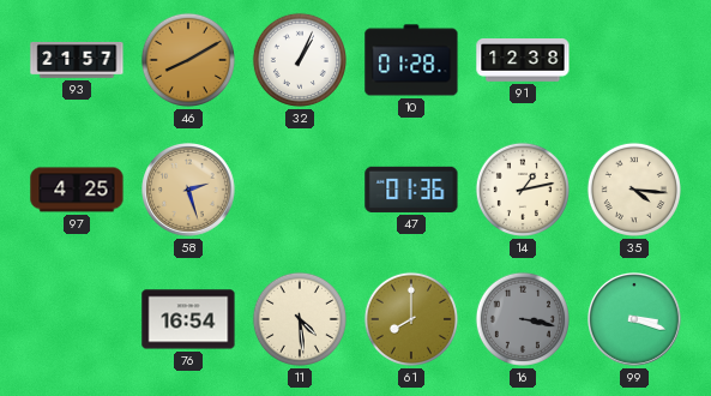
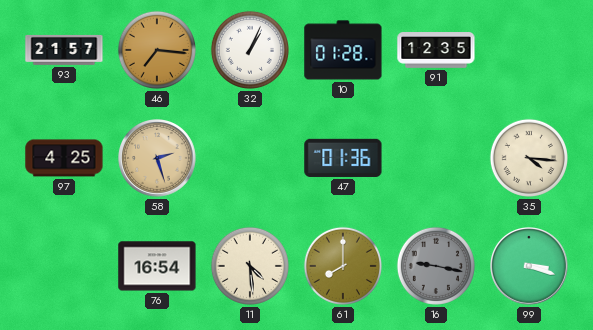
46: 8:10 -> 7:16 (157, 50)
91: 12:38 -> 12:35 (436, 51)
14: 1:13 -> none (523, 190)
16: 3:17 -> 9:17 (436, 266)
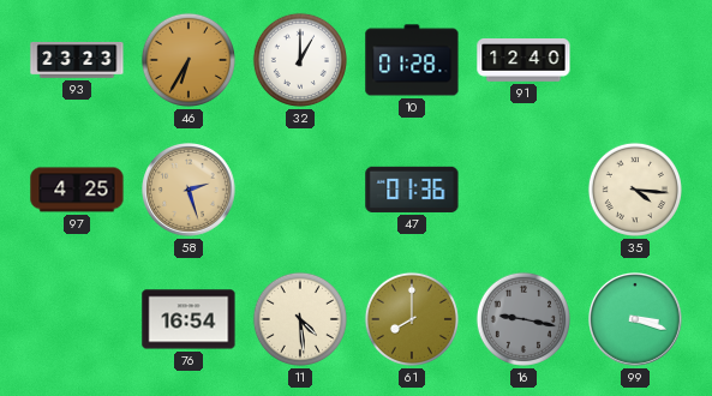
93: 21:57 -> 23:23 (77, 60)
46: 7:16 -> 6:35 (189, 60)
32: 1:04 -> 1:00 (300, 60)
91: 12:35 -> 12:40 (523, 61)
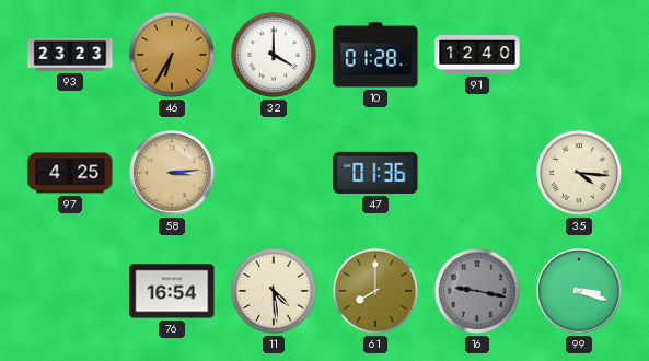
32: 1:00 -> 4:00 (274, 55)
58: 2:27 -> 3:14 (173, 174)
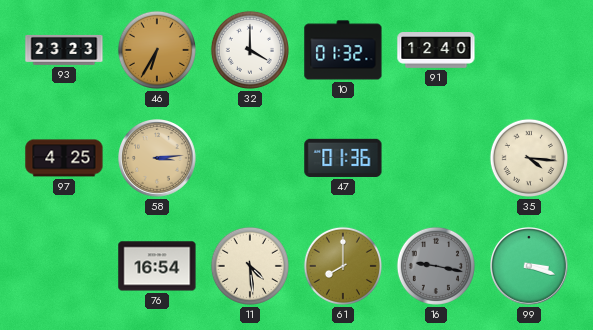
10: 01:28 -> 01:32 (343, 50)
